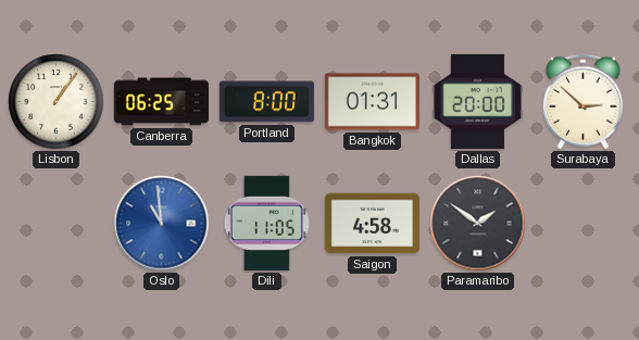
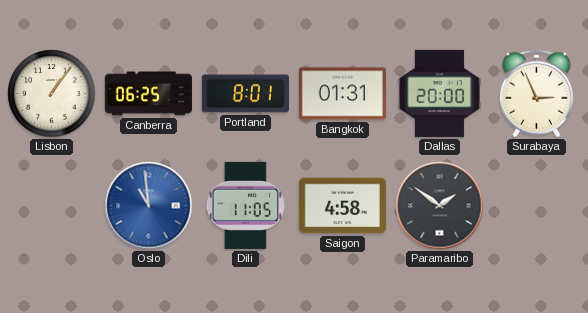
Portland: 8:00 -> 8:01 (245, 94)
Surabaya: 2:52 -> 2:56 (536, 94)
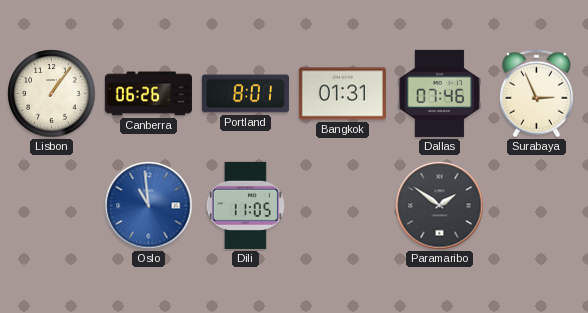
Canberra: 06:25 -> 06:26 (148, 94)
Dallas: 20:00 -> 07:46 (439, 93)
Saigon: 4:58 -> none (342, 206)
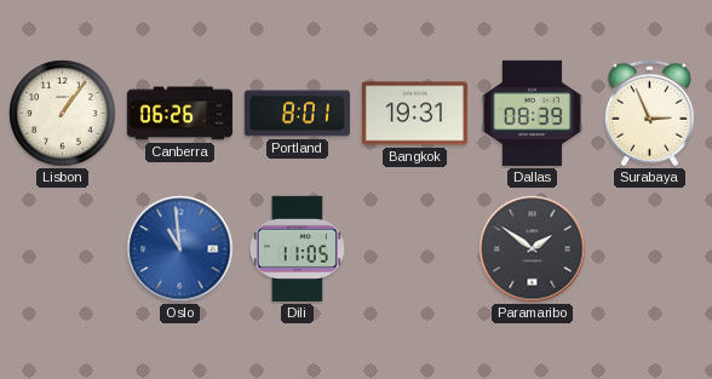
Bangkok: 01:31 -> 19:31 (414, 114)
Dallas: 07:46 -> 08:39 (532, 113)
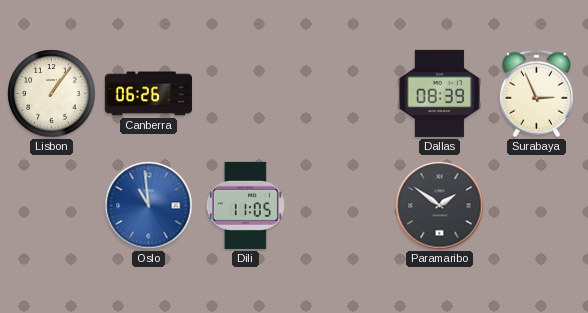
Portland: 8:01 -> none (297, 114)
Bangkok: 19:31 -> none (414, 114)
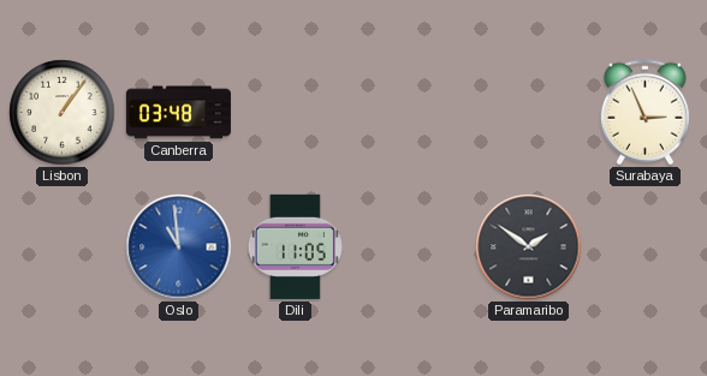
Canberra: 06:26 -> 03:48 (178, 113)
Dallas: 08:39 -> none (439, 93)
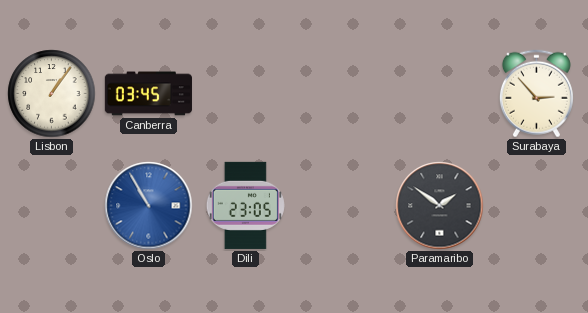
Canberra: 03:48 -> 03:45 (148, 94)
Surabaya: 2:56 -> 2:53 (536, 94)
Oslo: 10:59 -> 10:55 (149, 206)
Dili: 11:05 -> 23:05 (245, 205)
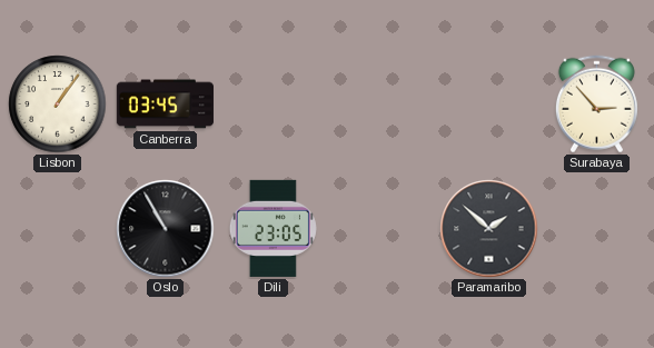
Oslo dial: blue -> black (166, 229)
Paramaribo: 1:51 -> 1:52 (489, 229)
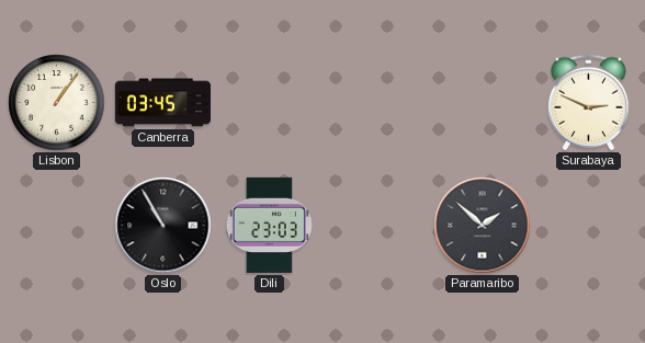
Surabaya: 2:53 -> 2:49 (588, 103)
Dili: 23:05 -> 23:03 (269, 225)
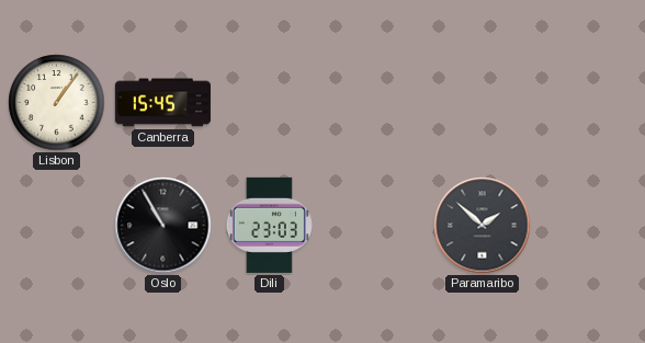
Canberra: 03:45 -> 15:45 (162, 103)
Surabaya: 2:49 -> none (588, 103)
